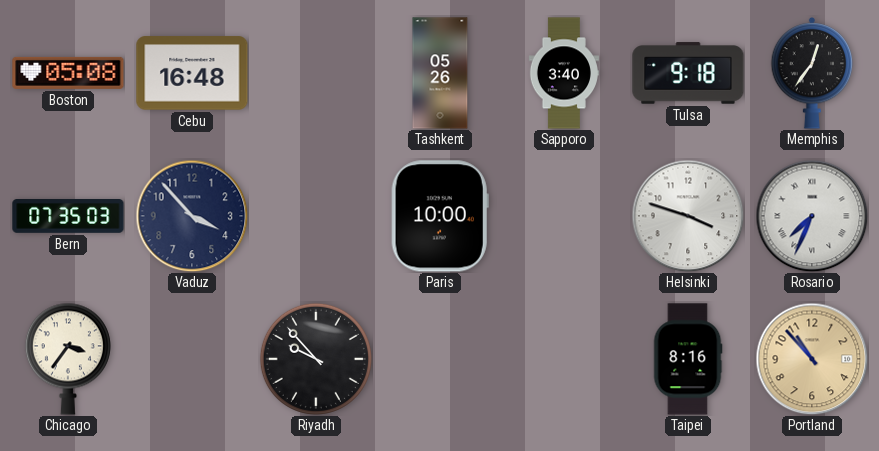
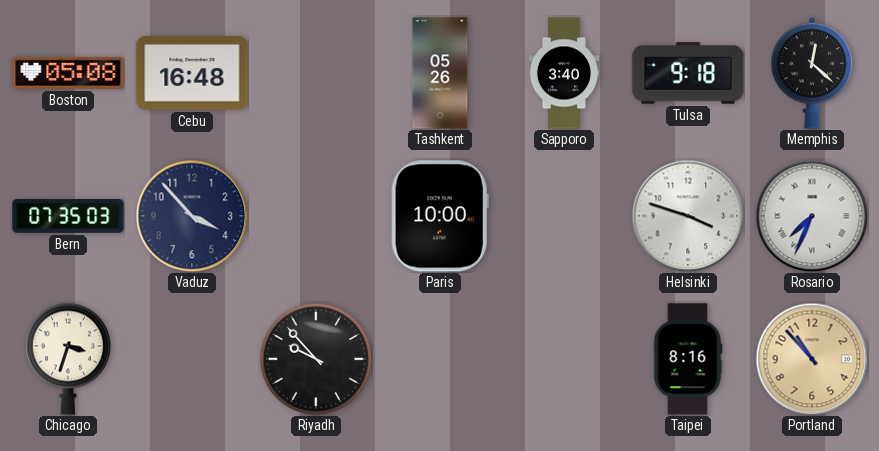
Memphis: 12:36 -> 12:22 (812, 73)
Chicago: 3:36 -> 3:33 (68, 359)
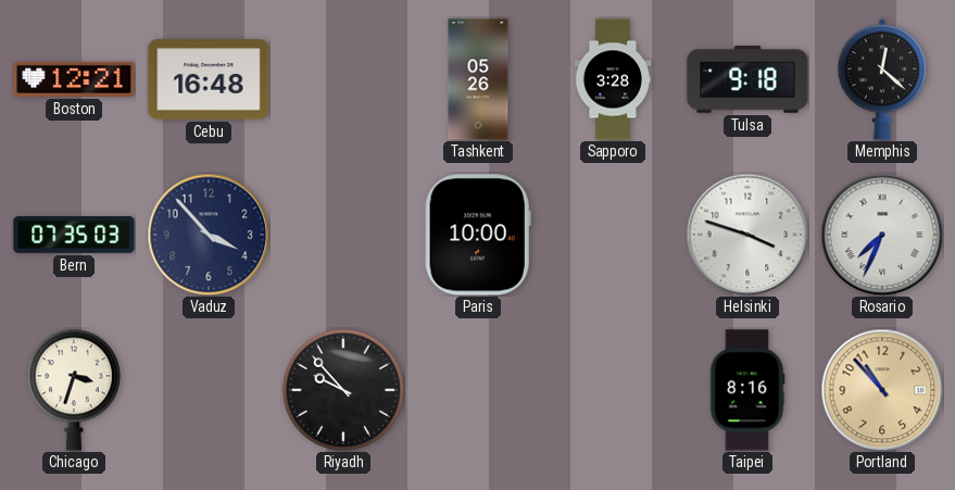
Boston: 05:08 -> 12:21 (74, 79)
Sapporo: 3:40 -> 3:28 (612, 79)
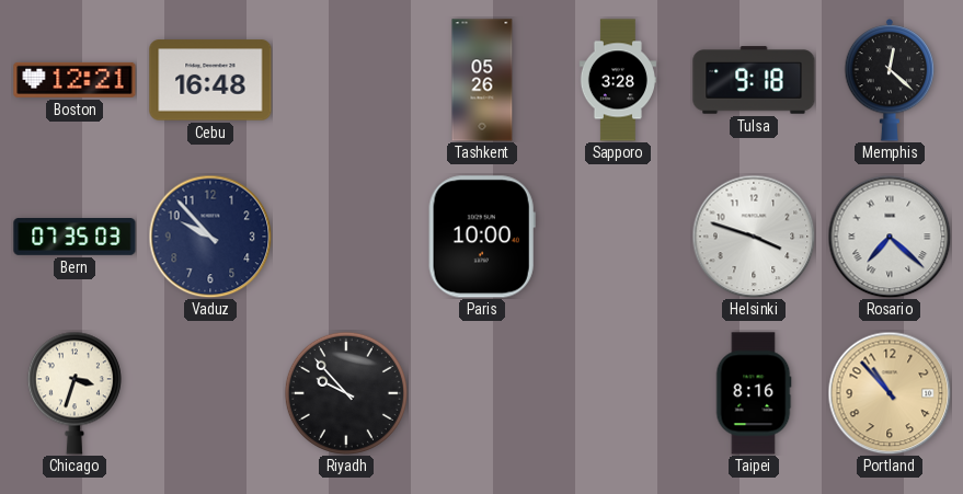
Vaduz: 3:53 -> 9:53 (210, 237)
Rosario: 7:34 -> 7:22 (890, 237)
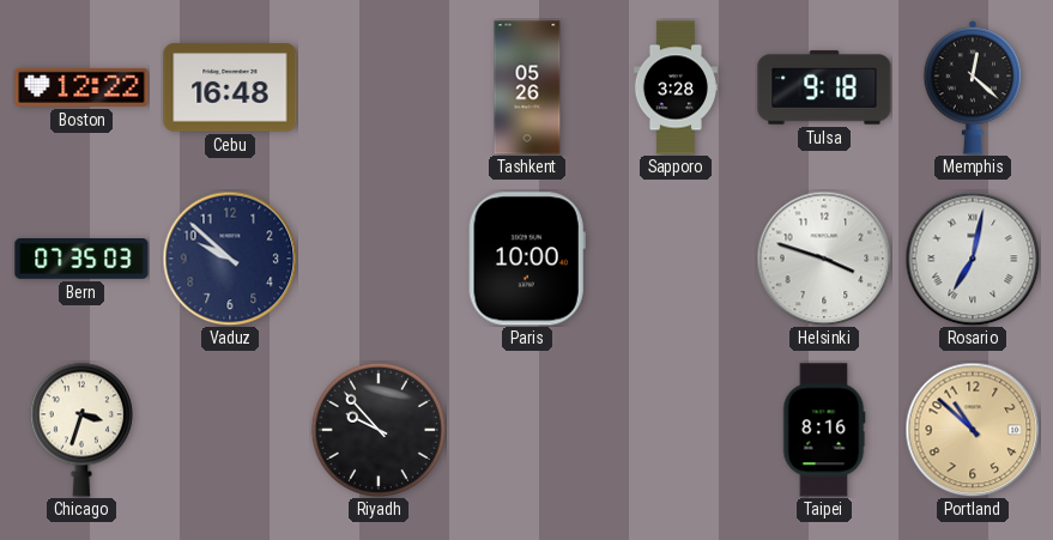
Boston: 12:21 -> 12:22 (81, 87)
Vaduz: 9:53 -> 9:52 (230, 259)
Rosario: 7:22 -> 7:02 (973, 259)
Portland: 10:53 -> 10:52 (973, 430)
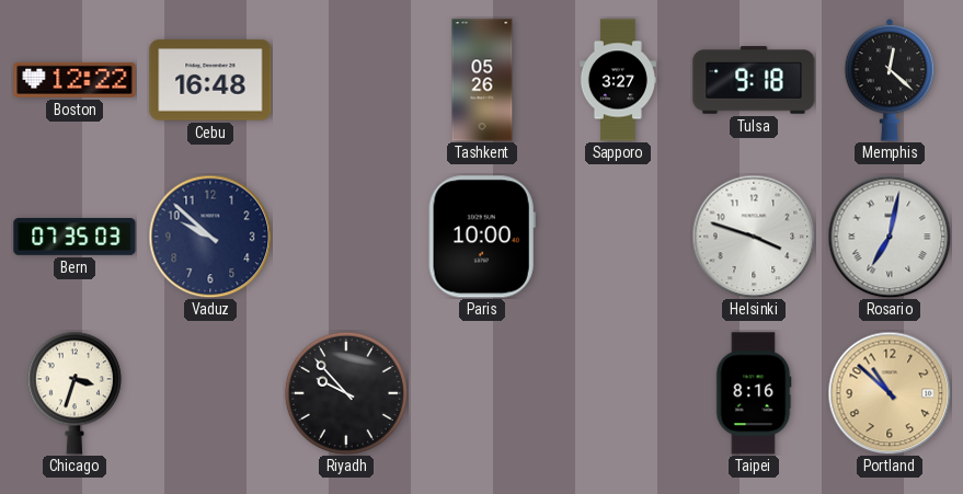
Sapporo: 3:28 -> 3:27 (617, 80)
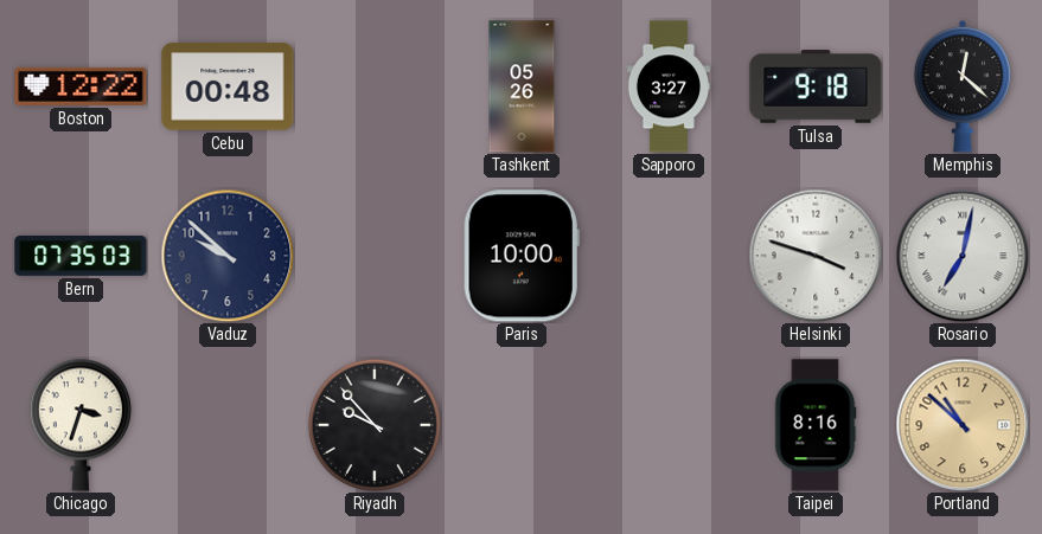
Cebu: 16:48 -> 00:48 (228, 86)
